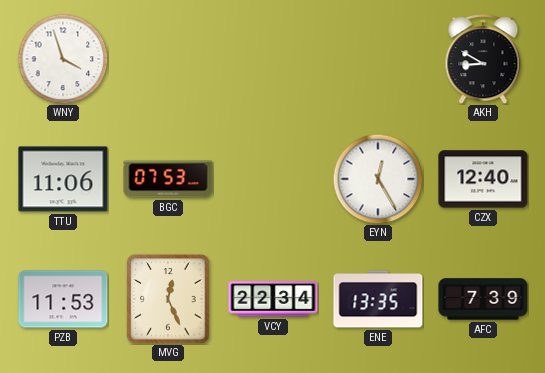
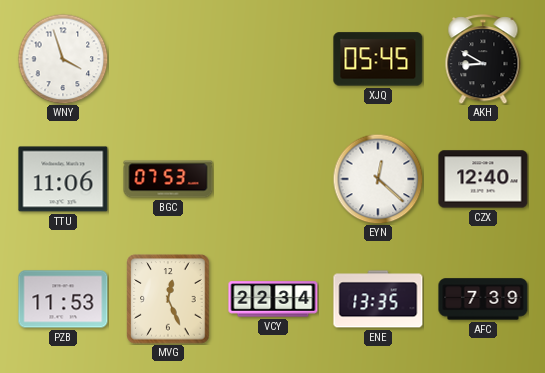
XJQ: none -> 05:45 (378, 59)
EYN: 12:25 -> 12:22 (378, 179)
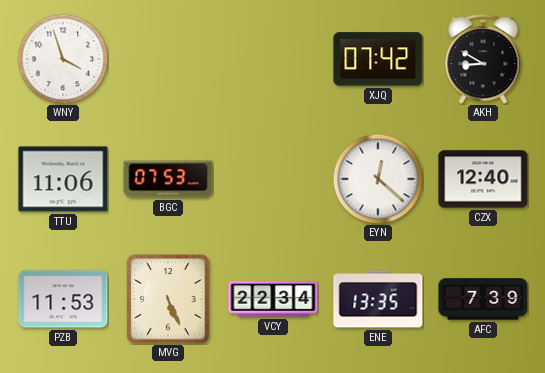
XJQ: 05:45 -> 07:42 (378, 59)
MVG: 12:26 -> 5:26 (168, 299)
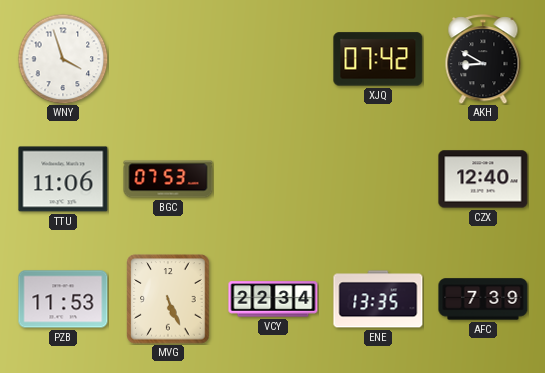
EYN: 12:22 -> none (378, 179)
